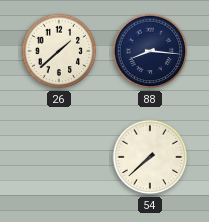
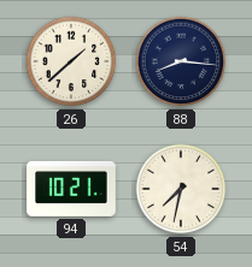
94: none -> 10:21 (71, 189)
54: 7:38 -> 7:32 (181, 189)
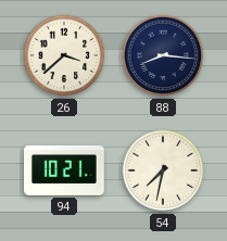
26: 1:38 -> 3:38 (64, 55)
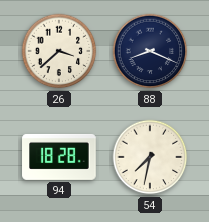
88: 8:16 -> 8:19 (150, 51)
94: 10:21 -> 18:28 (59, 157)
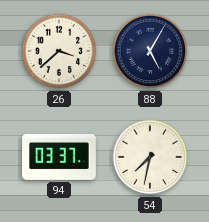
88: 8:19 -> 5:05 (150, 51)
94: 18:28 -> 03:37 (59, 157)
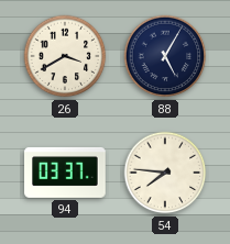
26: 3:38 -> 3:40 (65, 56)
54: 7:32 -> 7:46 (165, 173)
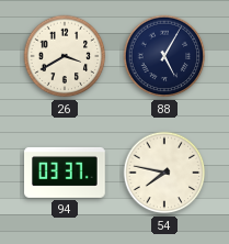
54: 7:46 -> 7:47 (164, 173)
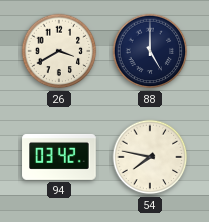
88: 5:05 -> 5:00 (150, 51)
94: 03:37 -> 03:42 (59, 157)
